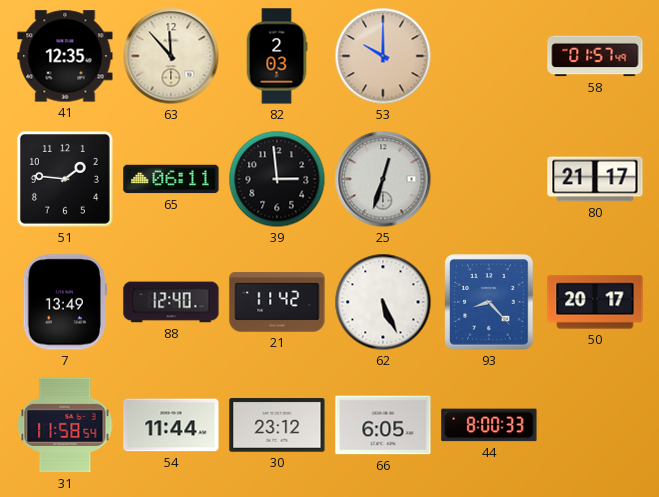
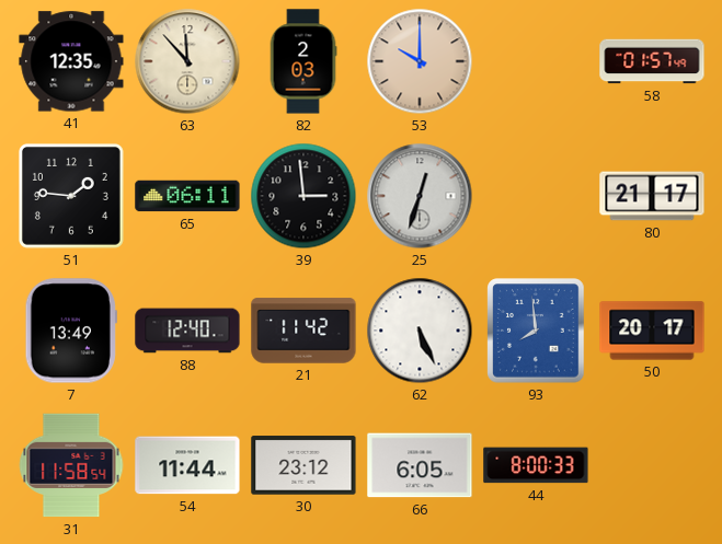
93: 8:23 -> 7:59 (536, 331)
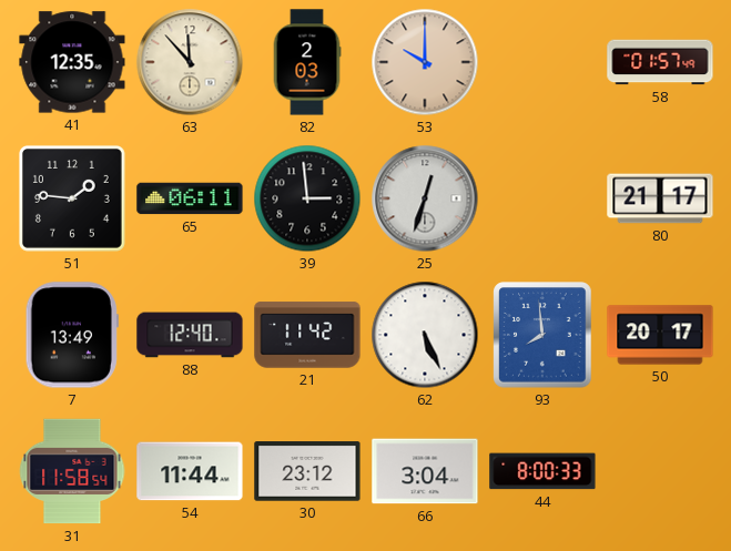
66: 6:05 -> 3:04 (425, 471)
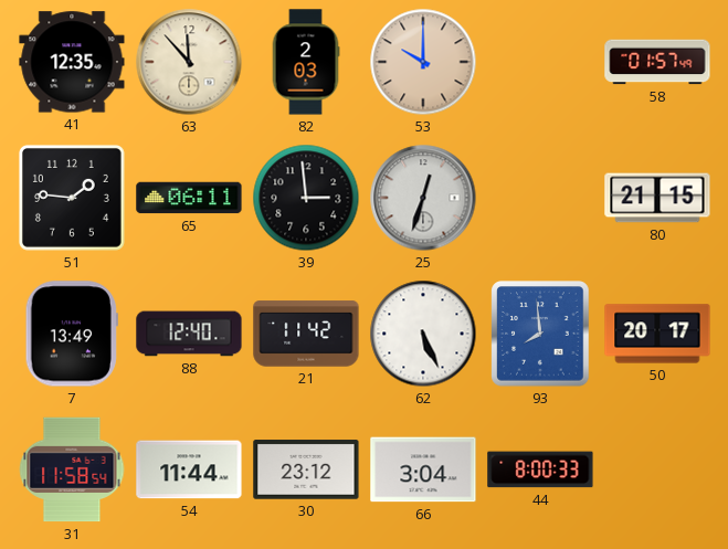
80: 21:17 -> 21:15 (657, 198)
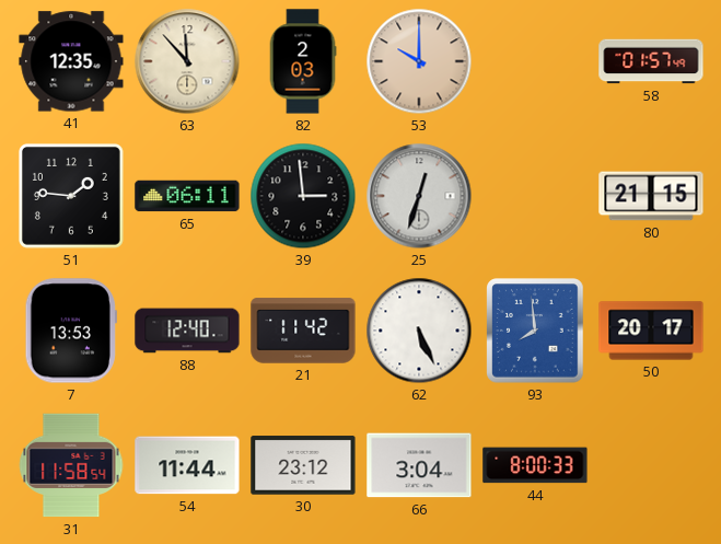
7: 13:49 -> 13:53 (71, 331)
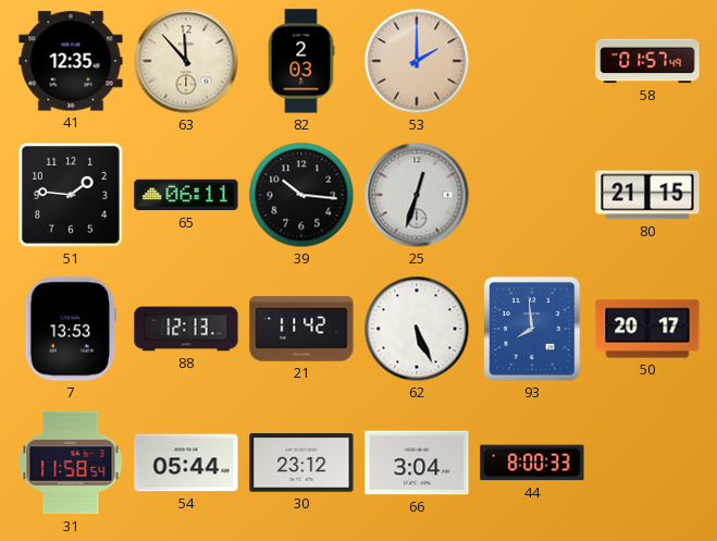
53: 10:00 -> 2:00 (417, 61)
39: 2:59 -> 10:16 (301, 195)
88: 12:40 -> 12:13 (186, 329)
54: 11:44 -> 05:44 (186, 463)
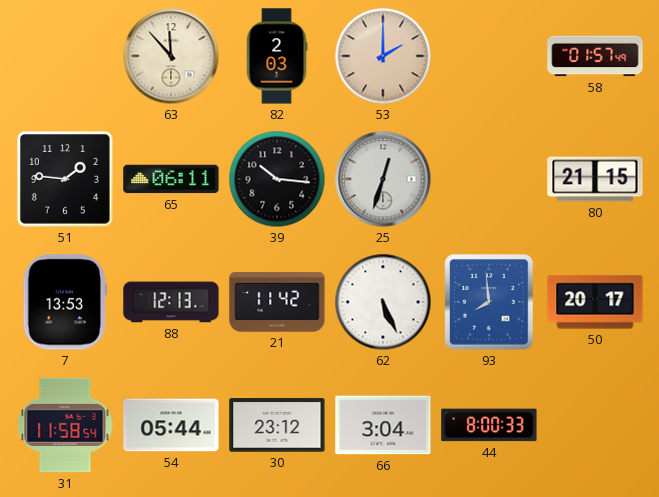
41: 12:35 -> none (71, 61)
